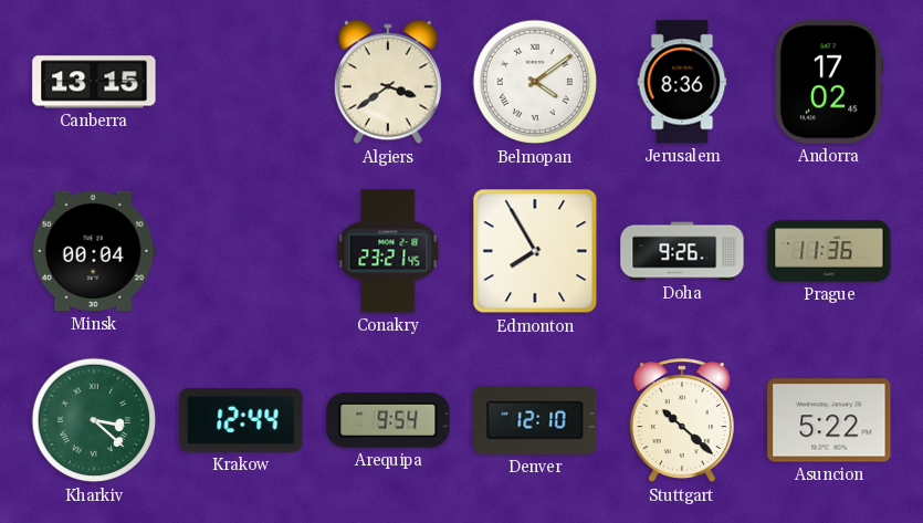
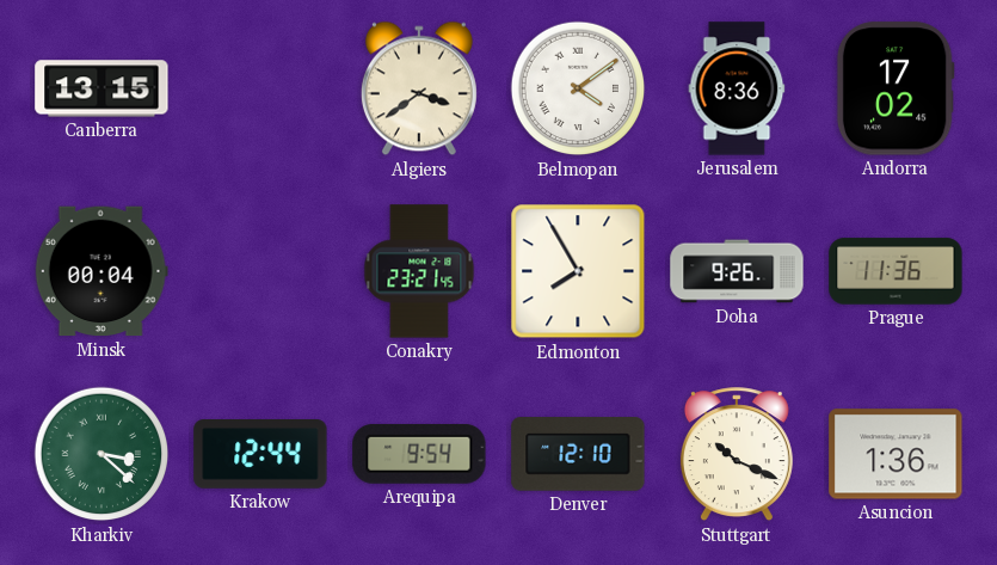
Stuttgart: 10:22 -> 10:19 (737, 455)
Asuncion: 5:22 -> 1:36 (896, 454)
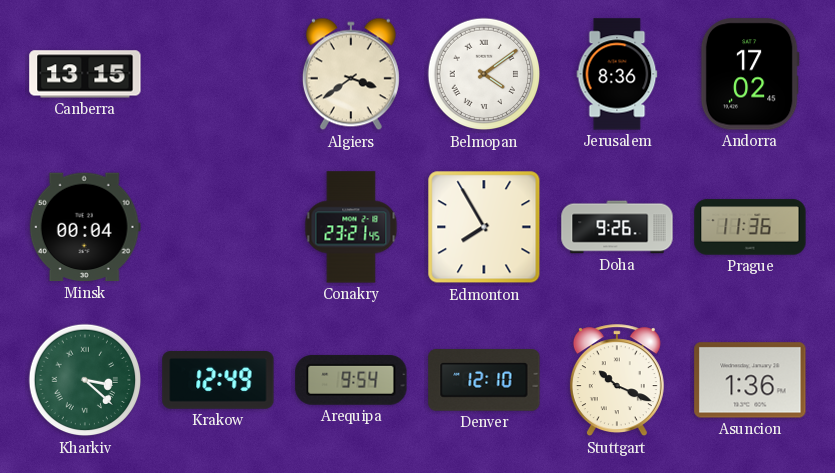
Krakow: 12:44 -> 12:49 (218, 381)
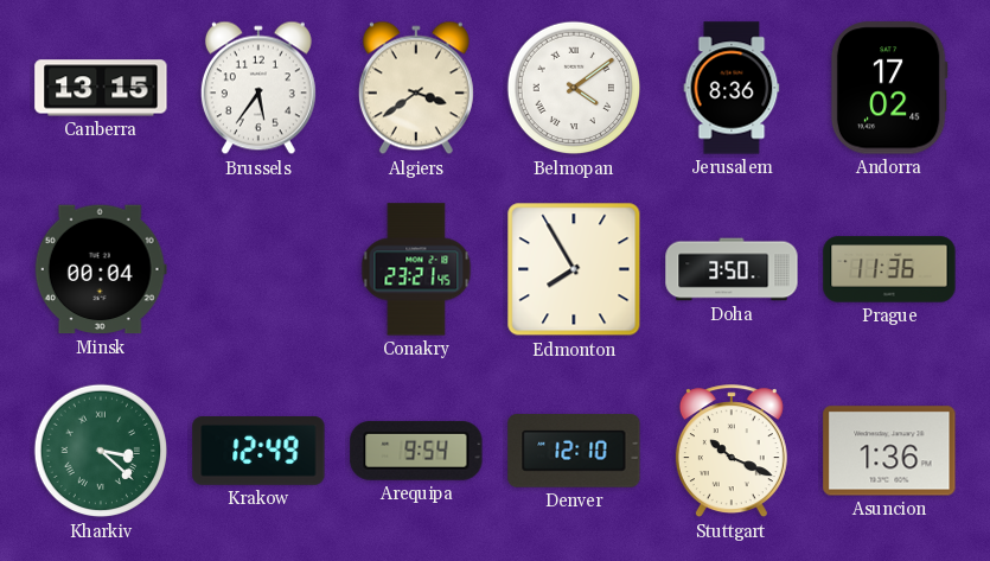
Brussels: none -> 5:36 (258, 88)
Doha: 9:26 -> 3:50 (732, 269)
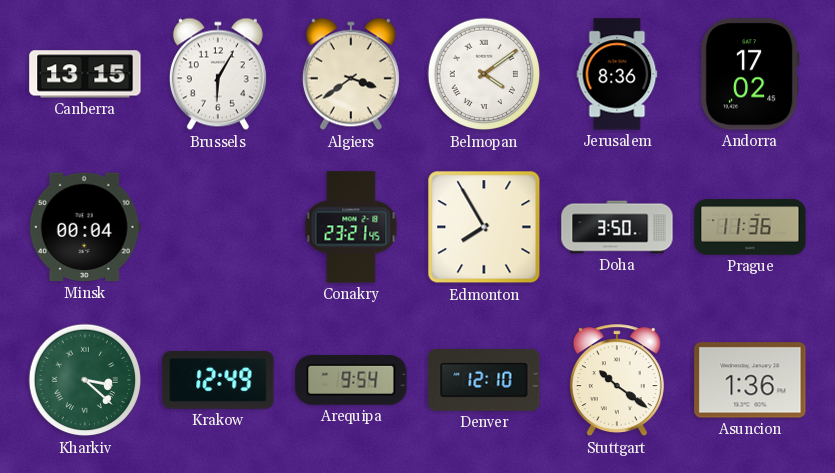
Brussels: 5:36 -> 6:05 (218, 74)
Stuttgart: 10:19 -> 10:21 (617, 381)
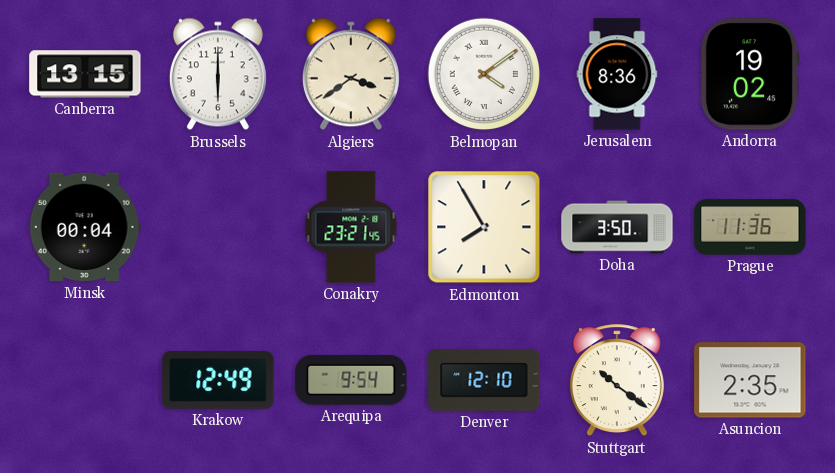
Brussels: 6:05 -> 6:00 (218, 74)
Andorra: 17:02 -> 19:02 (750, 74)
Kharkiv: 3:22 -> none (85, 380)
Asuncion: 1:36 -> 2:35 (750, 380)
